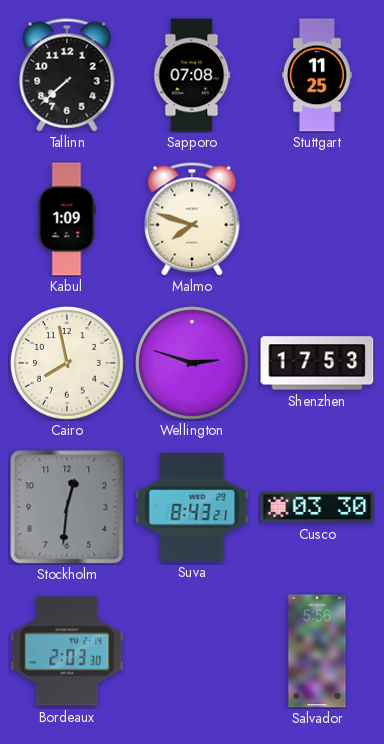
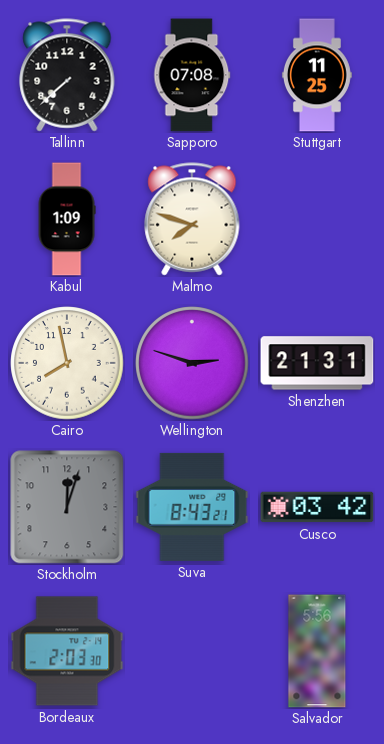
Shenzhen: 17:53 -> 21:31 (317, 363)
Stockholm: 12:31 -> 12:03 (67, 507)
Cusco: 03:30 -> 03:42 (317, 507)
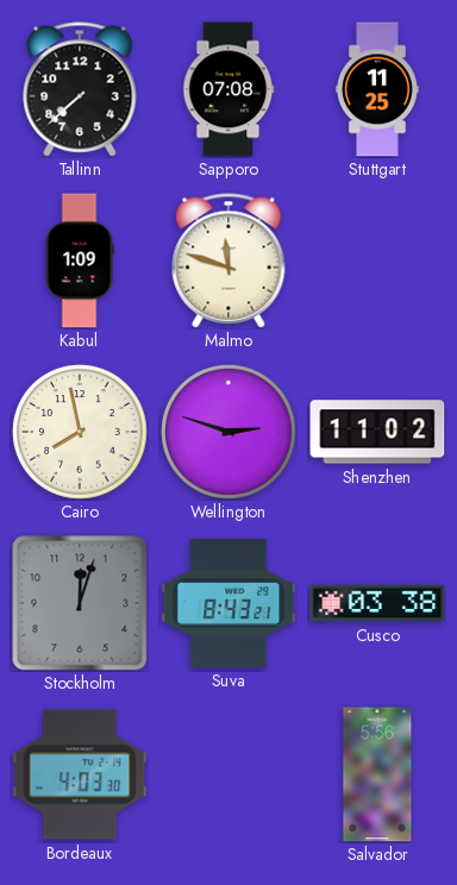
Malmo: 7:48 -> 11:48 (228, 261)
Shenzhen: 21:31 -> 11:02 (377, 432)
Cusco: 03:42 -> 03:38 (377, 603)
Bordeaux: 2:03 -> 4:03 (80, 774)
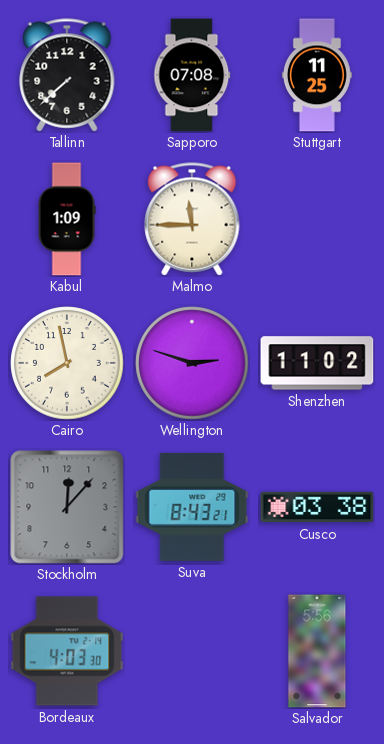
Malmo: 11:48 -> 11:45 (192, 219)
Stockholm: 12:03 -> 12:07 (67, 507)
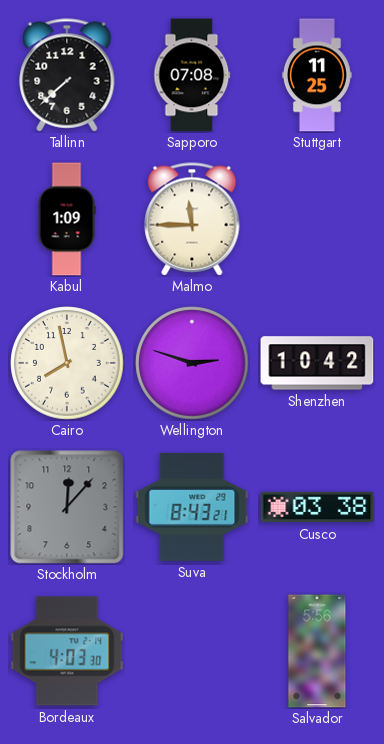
Shenzhen: 11:02 -> 10:42 (317, 363)
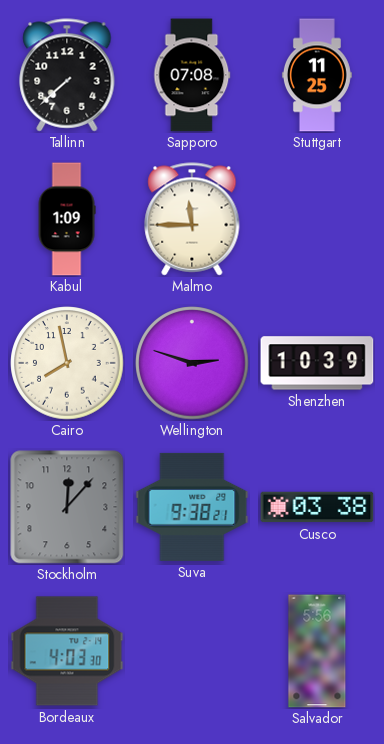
Shenzhen: 10:42 -> 10:39 (317, 363)
Suva: 8:43 -> 9:38 (192, 507)
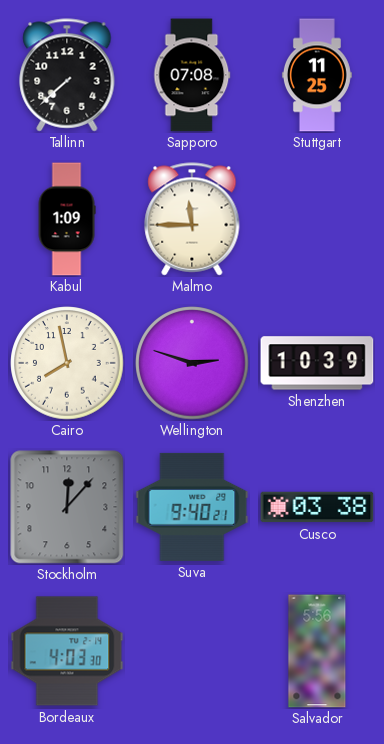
Suva: 9:38 -> 9:40 (192, 507)
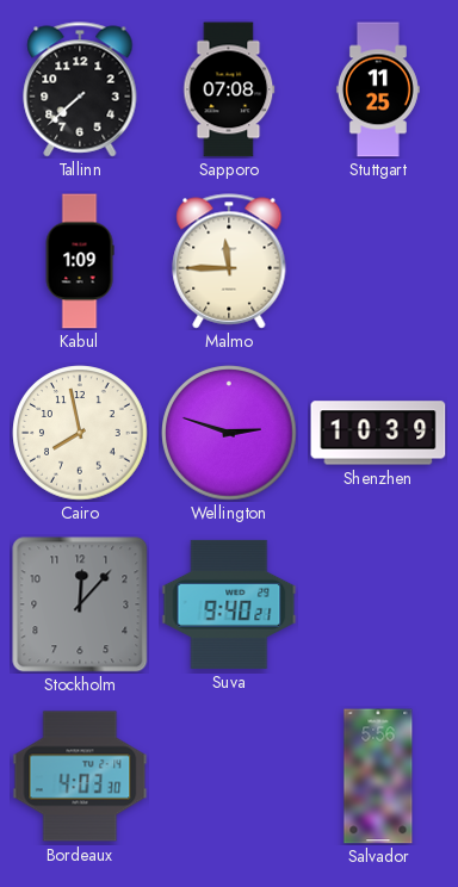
Cusco: 03:38 -> none (317, 507)
